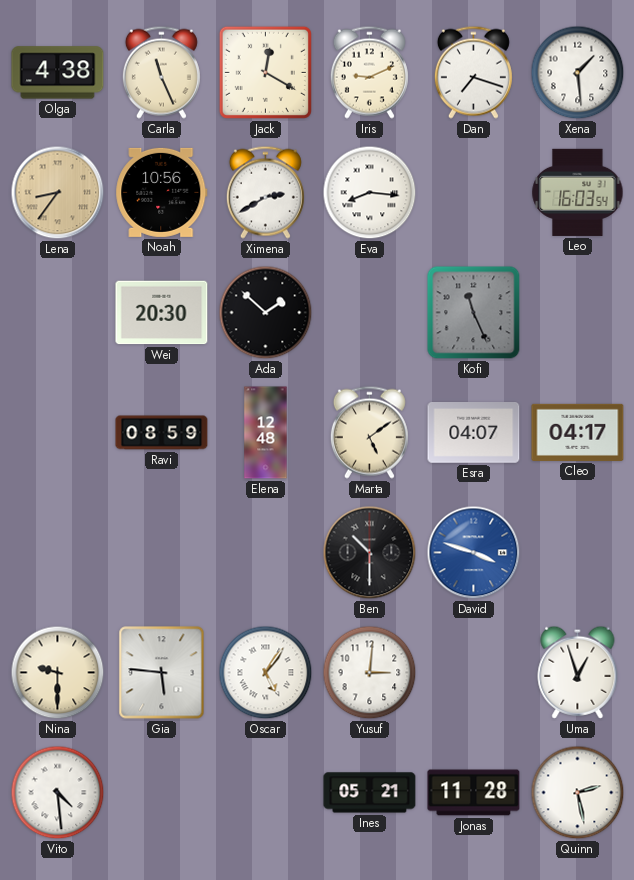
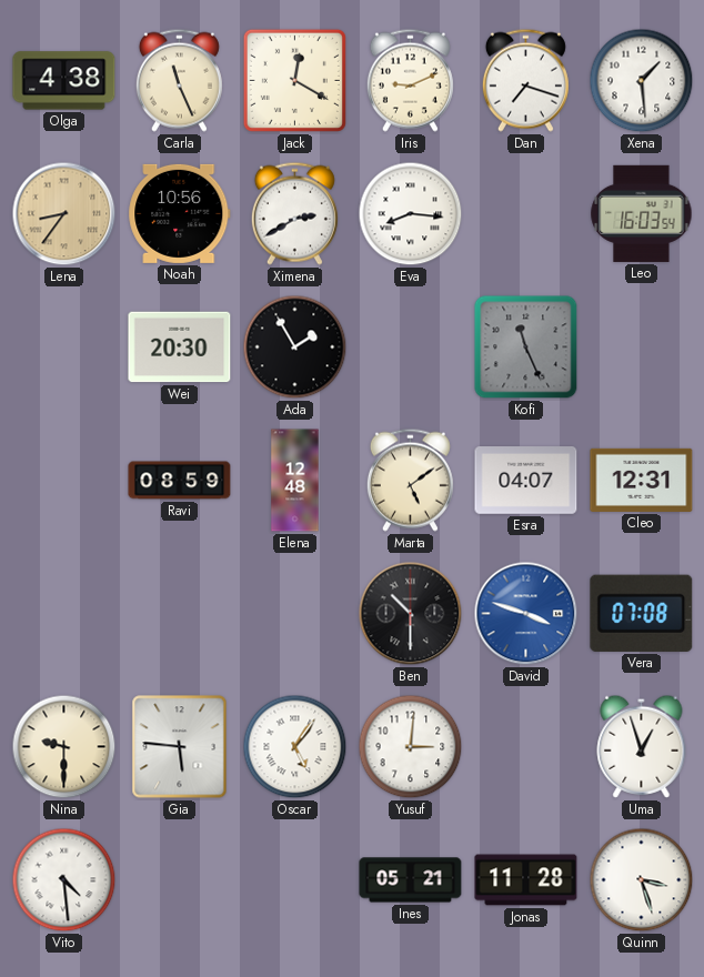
Ada: 1:52 -> 1:55 (295, 348)
Cleo: 04:17 -> 12:31 (642, 480)
Vera: none -> 07:08 (642, 613)
Quinn: 2:28 -> 3:27 (642, 880)
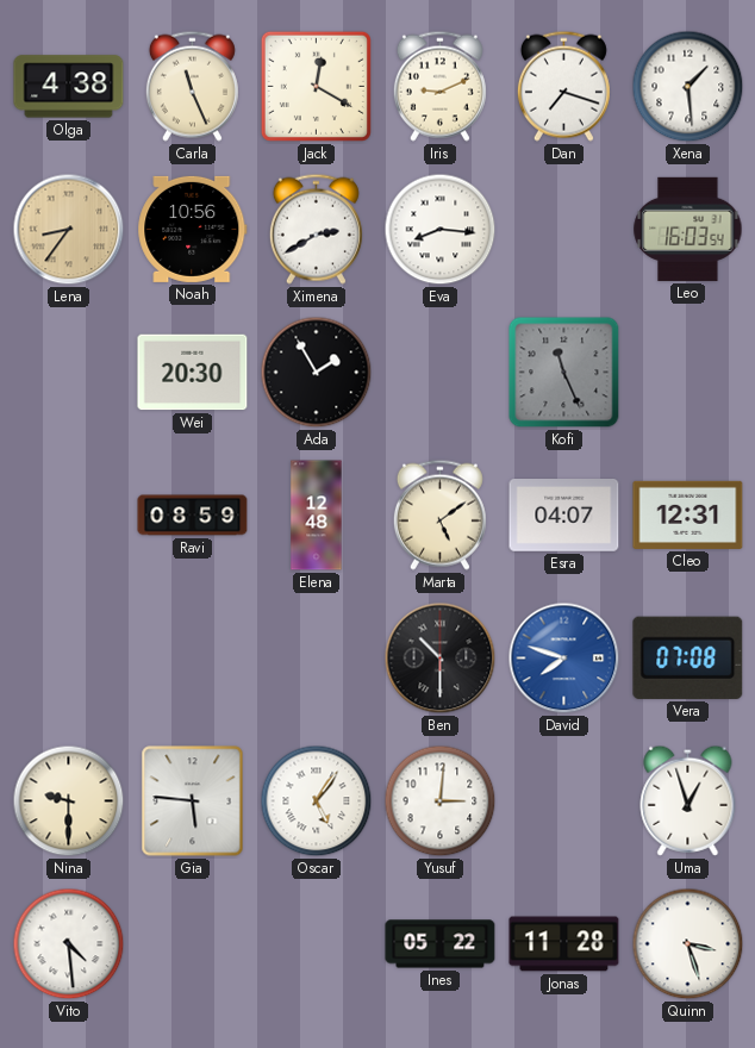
David: 3:48 -> 7:48 (564, 659)
Ines: 05:21 -> 05:22 (441, 944)
